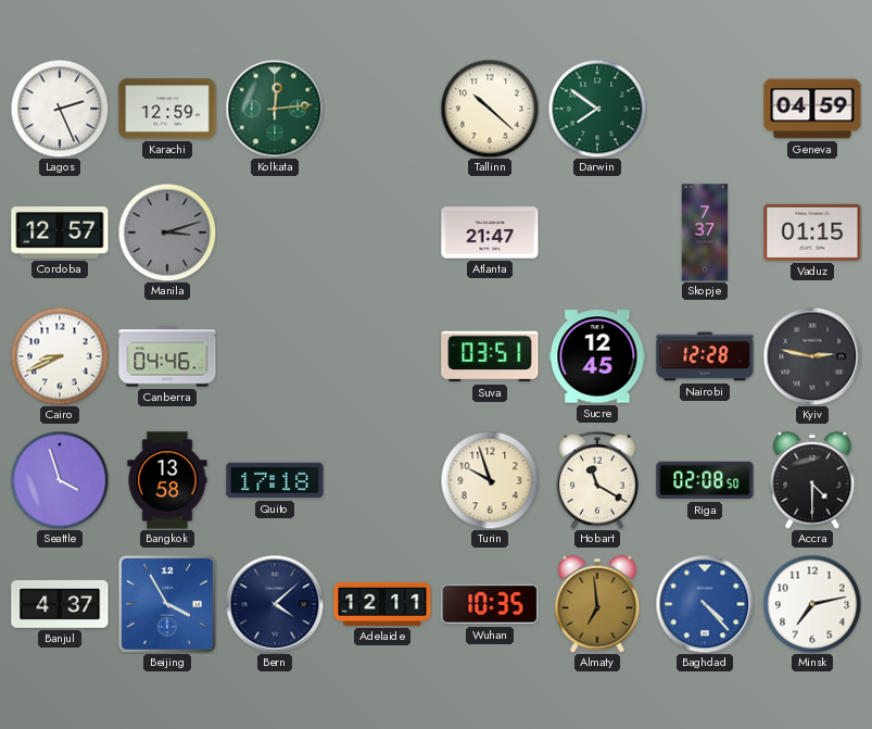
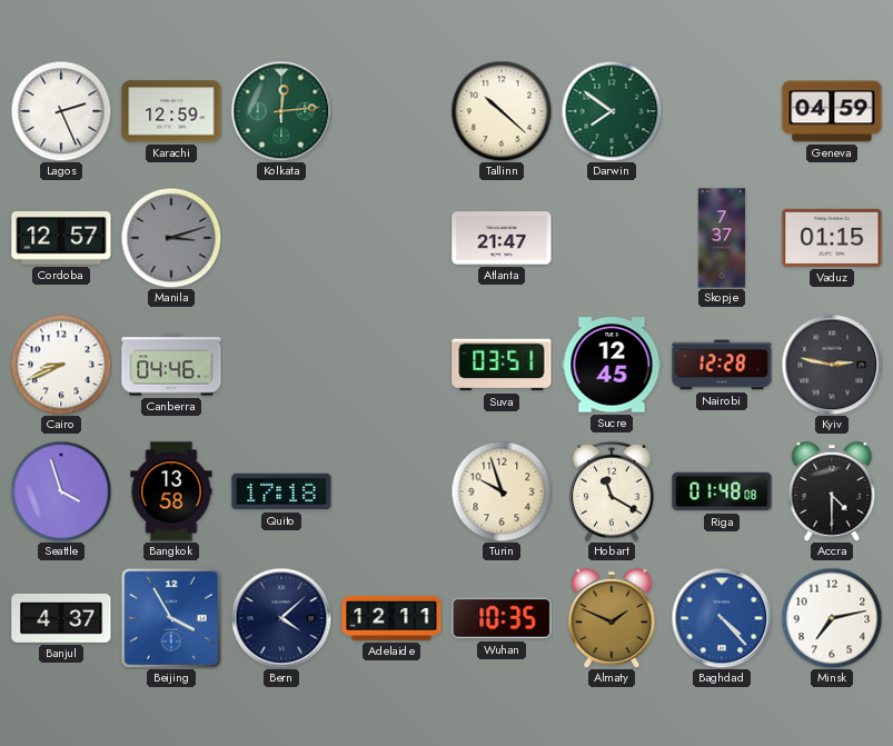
Riga: 02:08 -> 01:48 (722, 491)
Almaty: 6:59 -> 1:49 (612, 618)
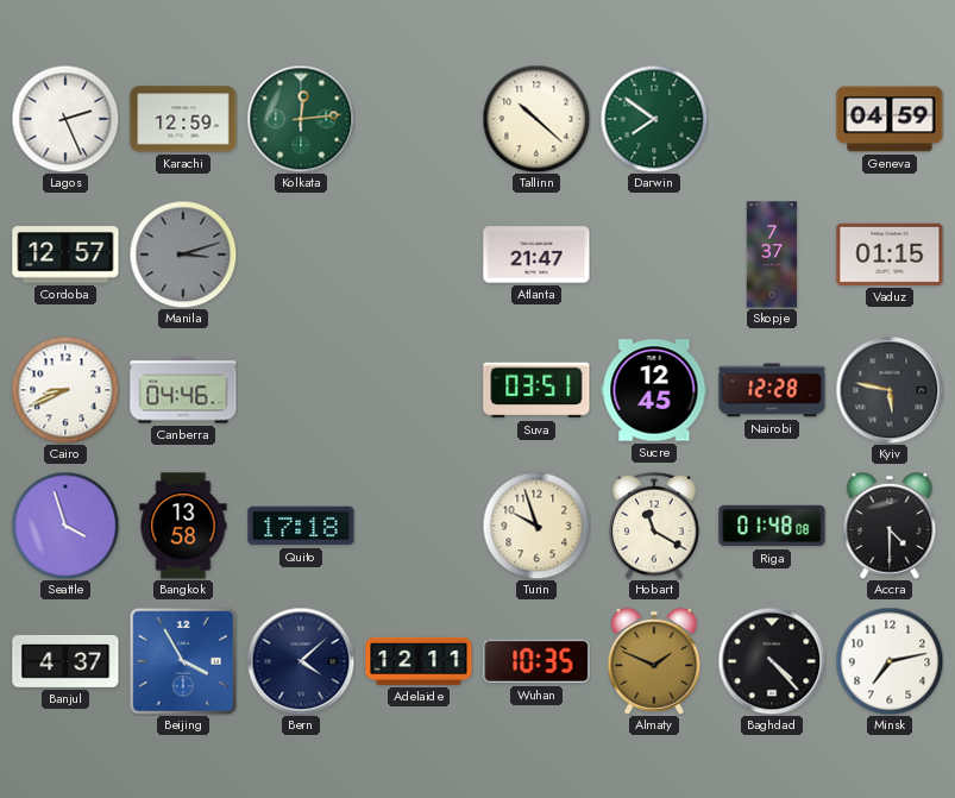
Kyiv: 2:47 -> 5:47 (890, 390)
Baghdad dial: blue -> black (772, 661)
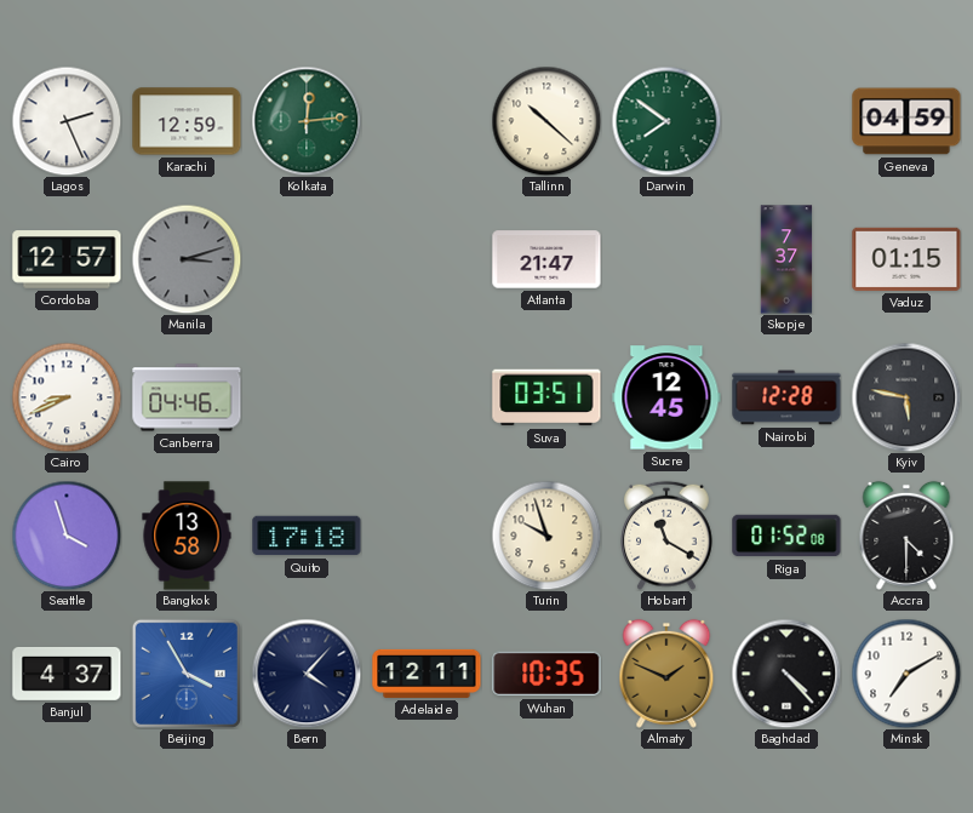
Riga: 01:48 -> 01:52 (786, 536)
Bern: 4:08 -> 4:07 (307, 674)
Minsk: 7:13 -> 7:10 (906, 674)
